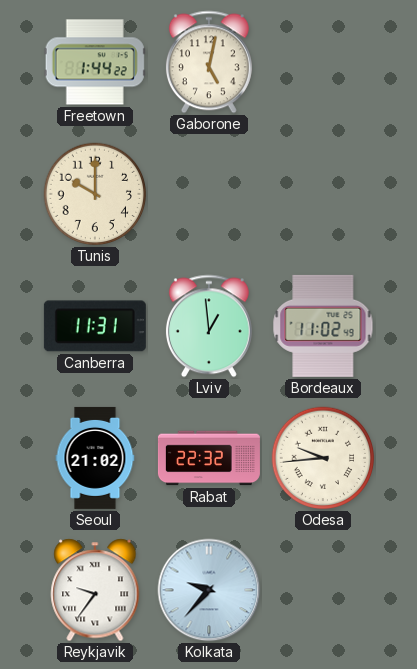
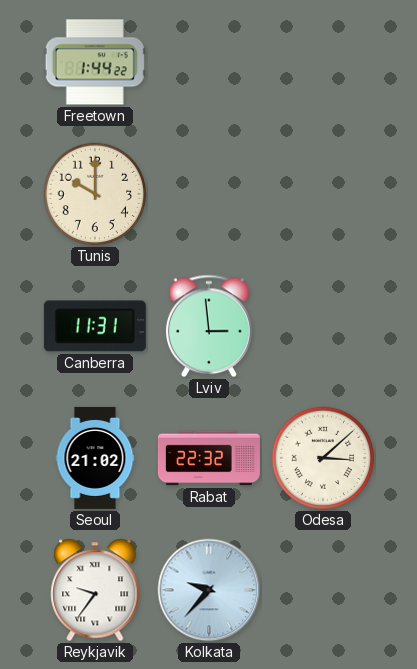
Gaborone: 5:02 -> none (209, 62)
Lviv: 12:59 -> 2:59 (209, 326)
Bordeaux: 11:02 -> none (323, 326)
Odesa: 9:44 -> 3:08 (323, 458)
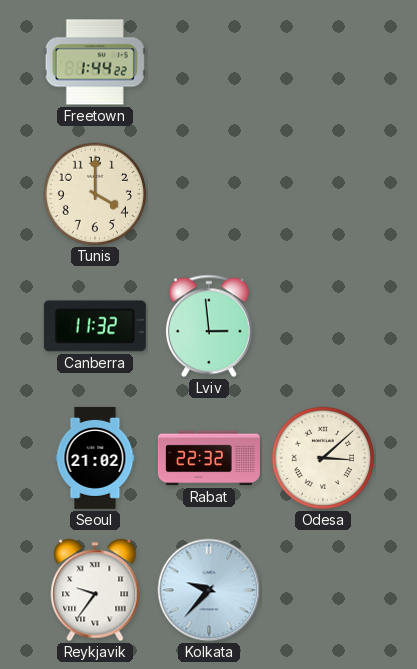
Tunis: 10:00 -> 4:00 (95, 194)
Canberra: 11:31 -> 11:32 (95, 326)
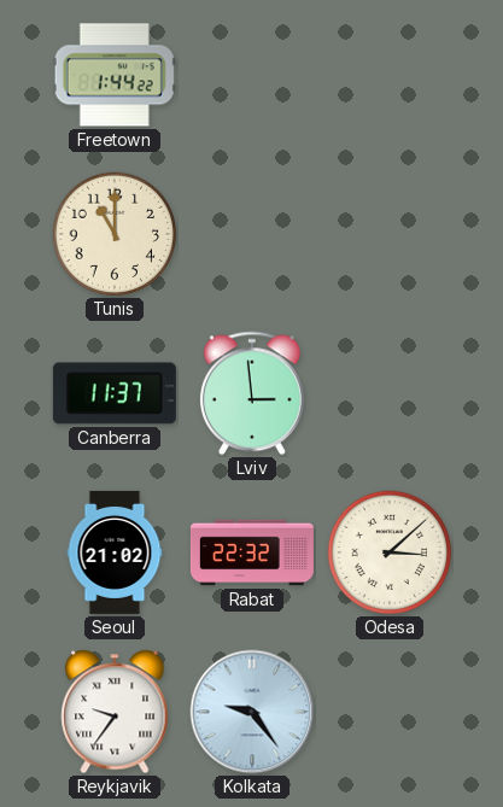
Tunis: 4:00 -> 11:00 (115, 234)
Canberra: 11:32 -> 11:37 (115, 393)
Kolkata: 9:37 -> 9:24 (252, 712)
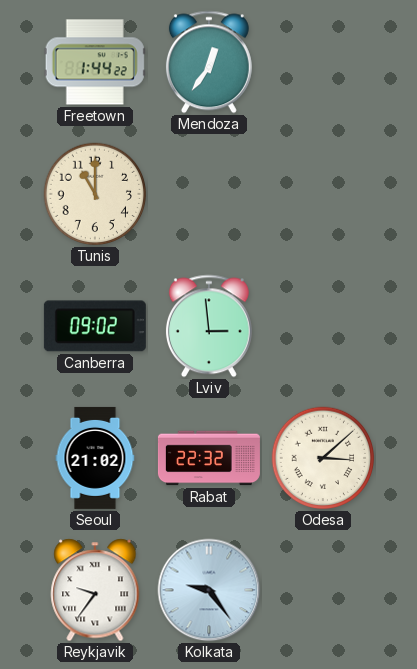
Mendoza: none -> 12:36 (209, 62)
Canberra: 11:37 -> 09:02 (95, 326)
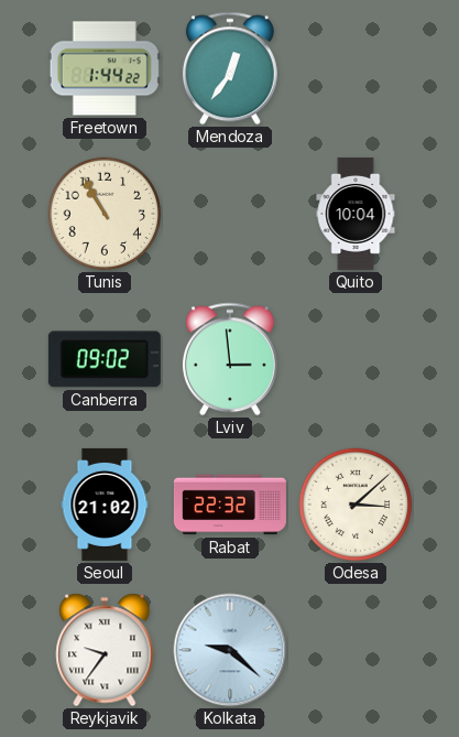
Tunis: 11:00 -> 10:55 (105, 214)
Quito: none -> 10:04 (356, 214)
Kolkata: 9:24 -> 9:22 (230, 650)
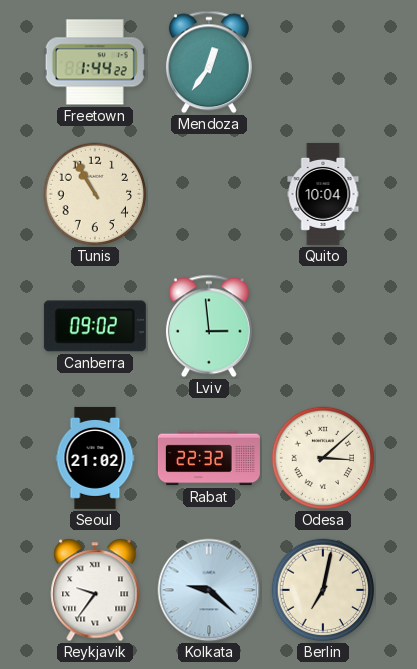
Berlin: none -> 7:02 (323, 590)
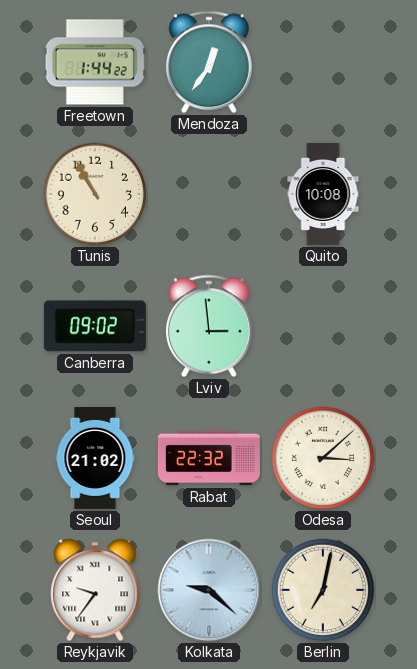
Quito: 10:04 -> 10:08 (323, 194)
